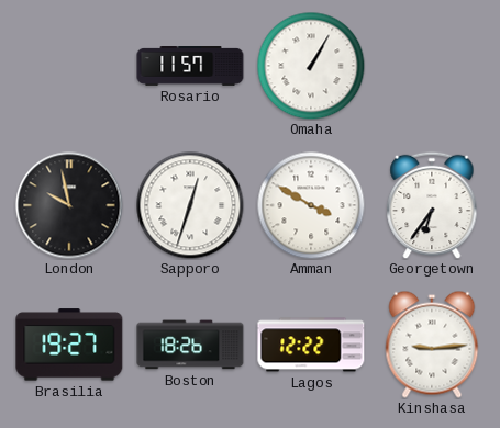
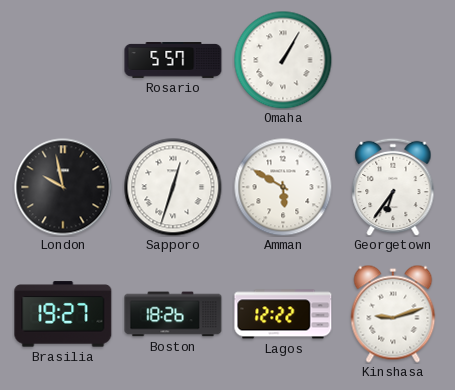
Rosario: 11:57 -> 5:57 (173, 61)
Amman: 3:50 -> 5:50 (283, 187)
Kinshasa: 9:14 -> 9:12 (393, 314)
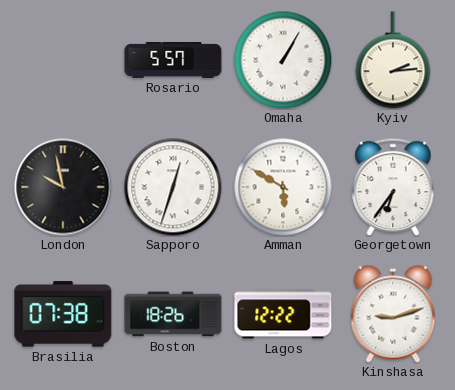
Kyiv: none -> 2:14 (393, 60)
Brasilia: 19:27 -> 07:38 (63, 314)
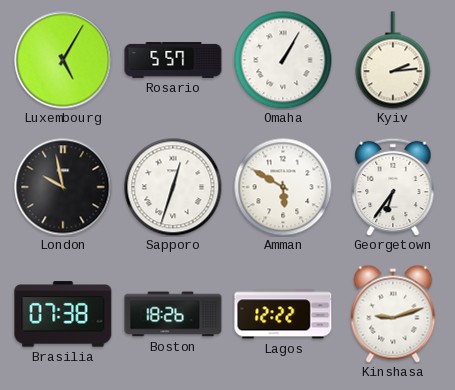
Luxembourg: none -> 5:05 (63, 60)
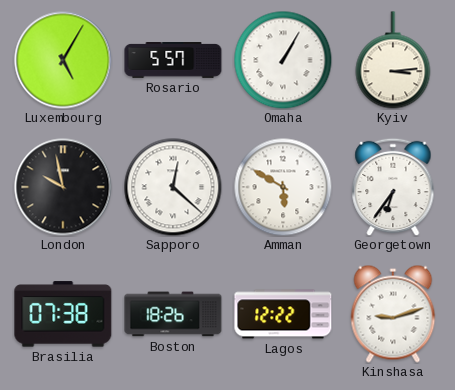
Kyiv: 2:14 -> 3:14 (393, 60)
Sapporo: 12:33 -> 12:22 (173, 187)
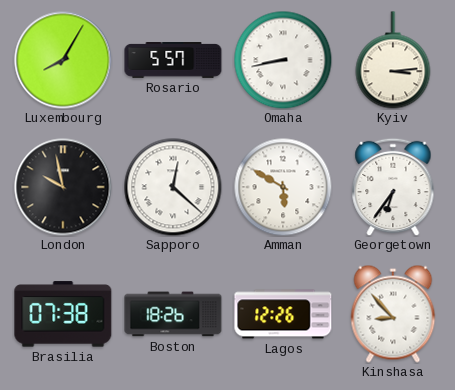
Luxembourg: 5:05 -> 8:05 (63, 60)
Omaha: 1:05 -> 8:43 (283, 60)
Lagos: 12:22 -> 12:26 (283, 314)
Kinshasa: 9:12 -> 8:53 (393, 314)
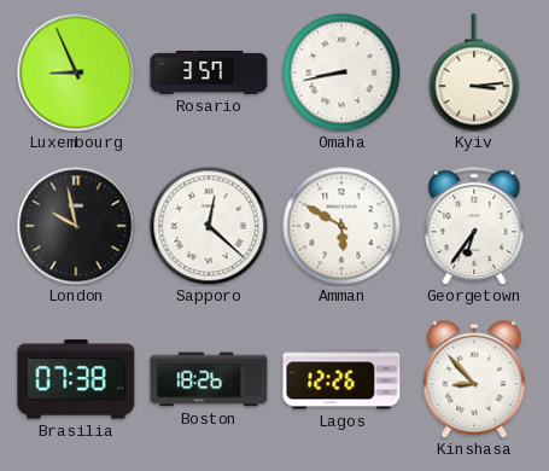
Luxembourg: 8:05 -> 8:56 (76, 72)
Rosario: 5:57 -> 3:57 (209, 74)
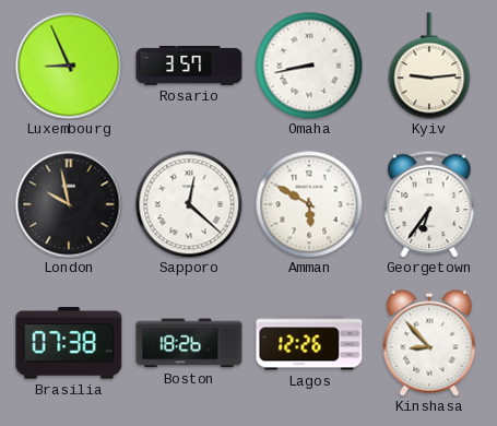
Kyiv: 3:14 -> 9:14 (429, 66)
